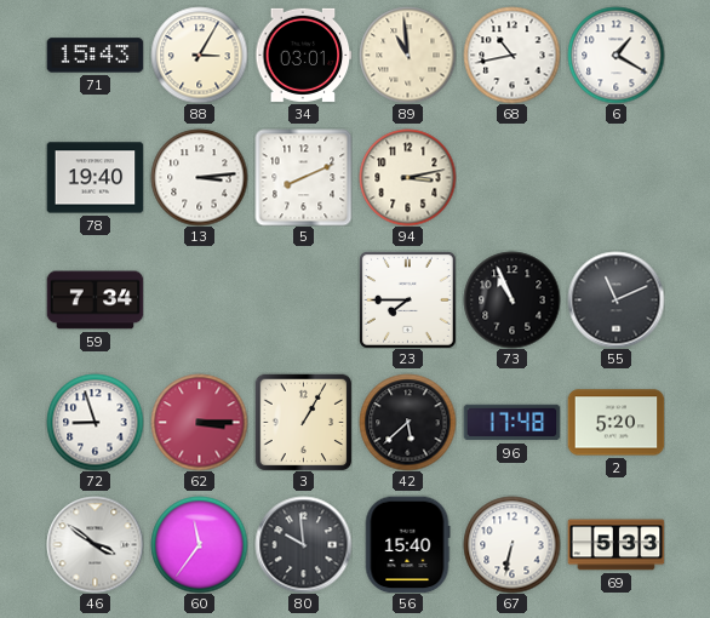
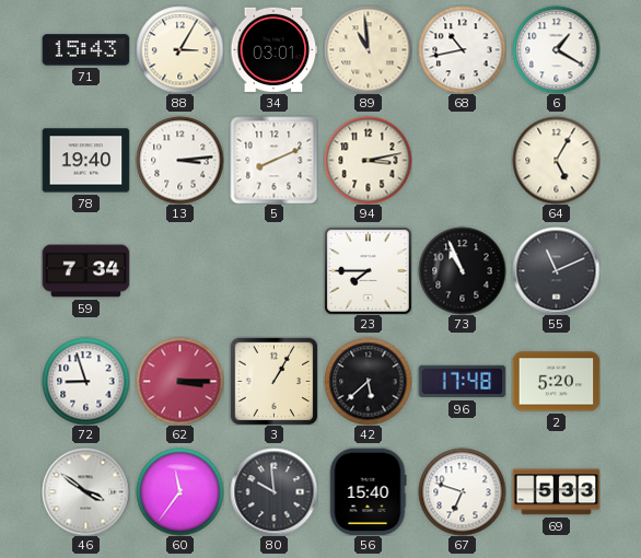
64: none -> 5:05 (556, 160)
67: 6:32 -> 6:48 (462, 491)
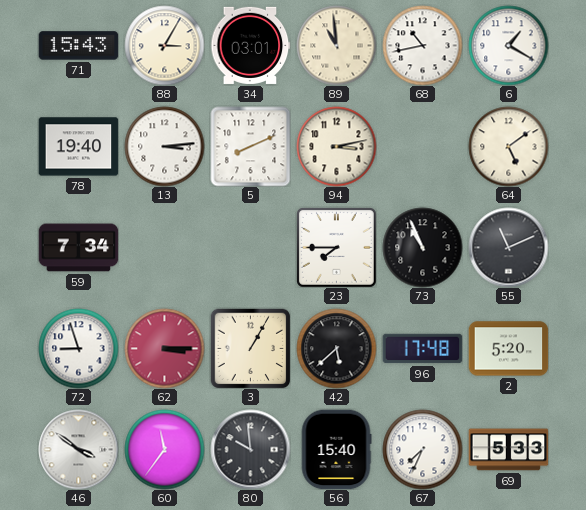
64: 5:05 -> 5:09 (508, 146)
67: 6:48 -> 7:34 (422, 449)
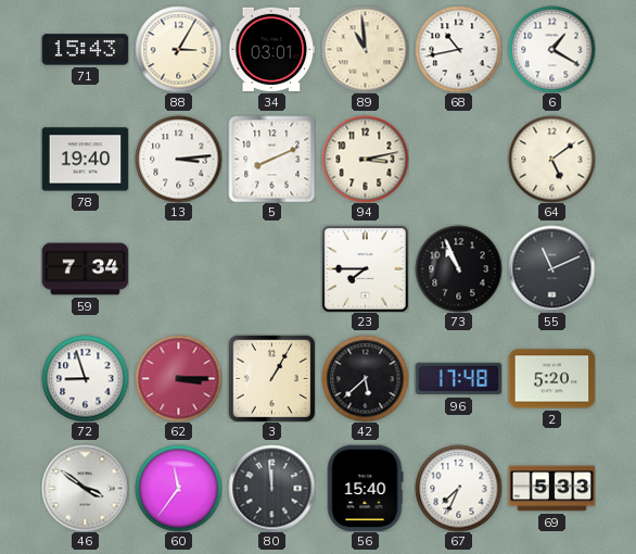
80: 9:59 -> 11:59 (271, 488)
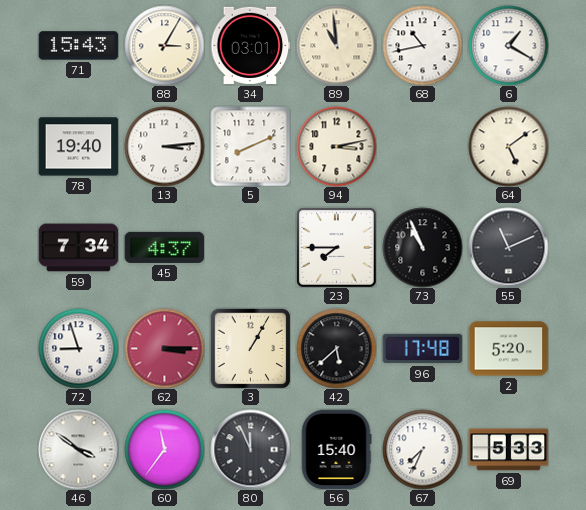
45: none -> 4:37 (164, 247)
80: 11:59 -> 11:56 (250, 449)
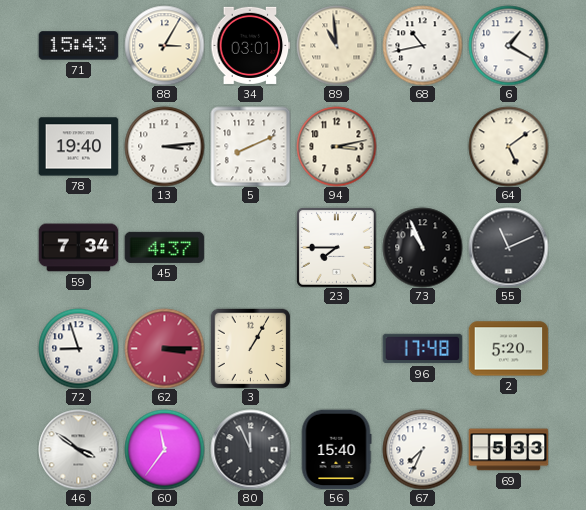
42: 5:38 -> none (336, 348)
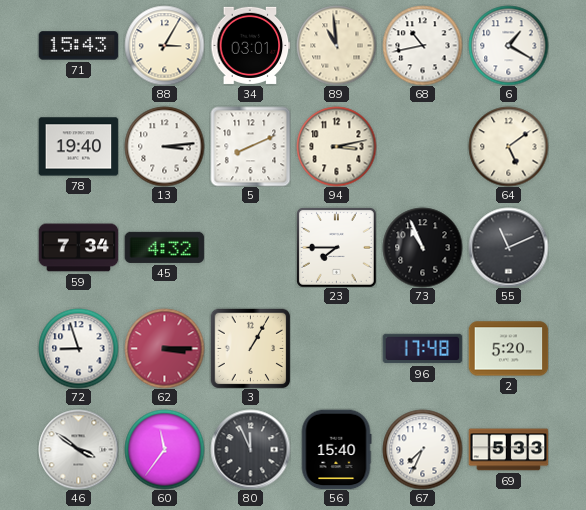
45: 4:37 -> 4:32 (164, 247)
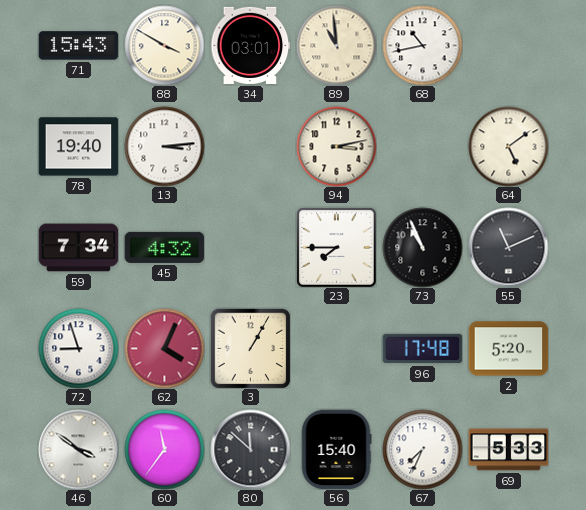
88: 3:05 -> 3:50 (164, 45)
6: 1:20 -> none (508, 45)
5: 8:11 -> none (250, 146)
62: 3:15 -> 4:04 (164, 348)
80: 11:56 -> 11:52 (250, 449)
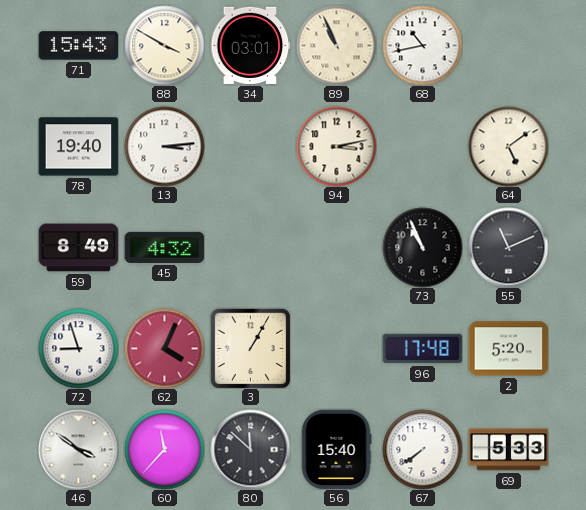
89: 10:59 -> 10:56 (336, 45)
59: 7:34 -> 8:49 (78, 248)
23: 7:45 -> none (337, 248)
60: 11:36 -> 11:37 (164, 449)
67: 7:34 -> 7:39 (422, 449)
